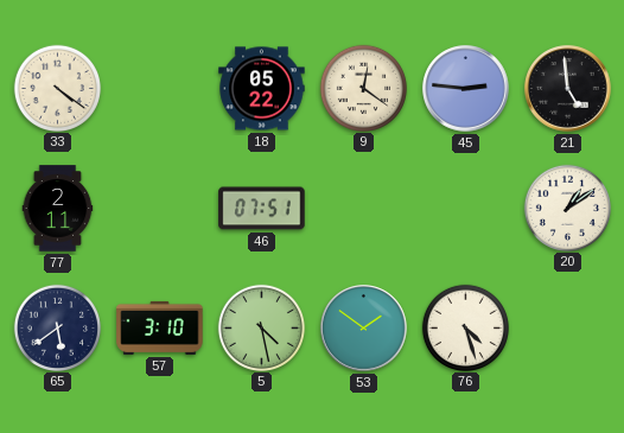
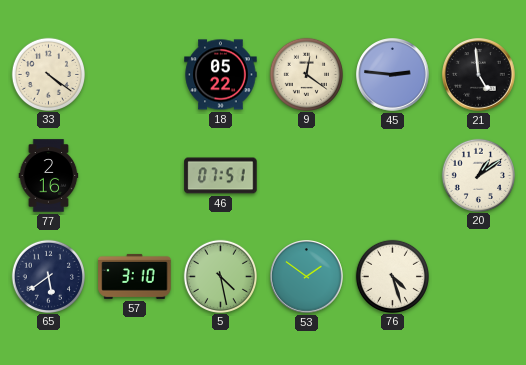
77: 2:11 -> 2:16 (49, 176)
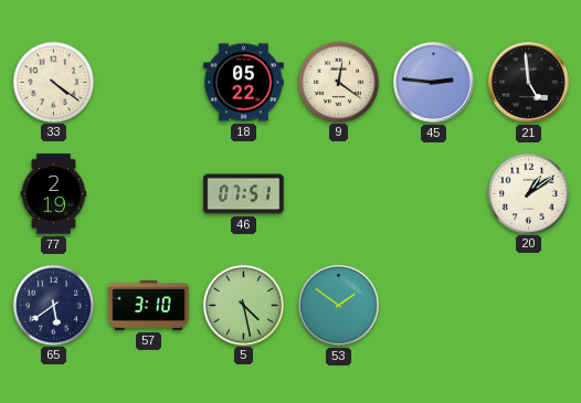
77: 2:16 -> 2:19 (54, 194)
76: 4:27 -> none (392, 276)
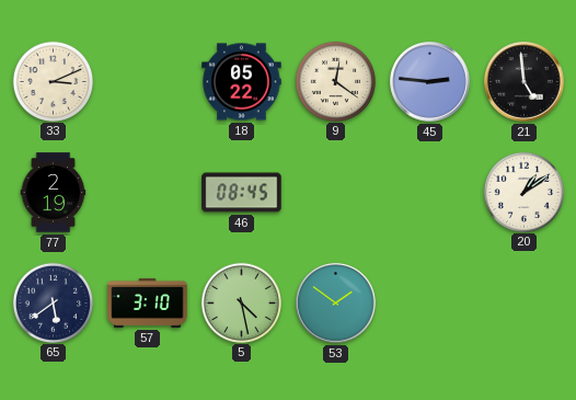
33: 4:21 -> 3:11 (53, 81)
46: 07:51 -> 08:45 (242, 193)
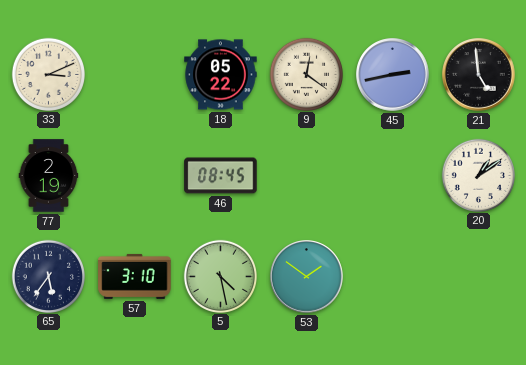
45: 2:46 -> 2:43 (393, 75)
65: 5:39 -> 5:36 (48, 276)
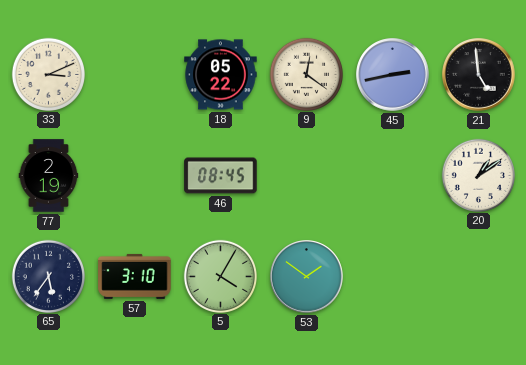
5: 4:28 -> 4:05 (220, 276)
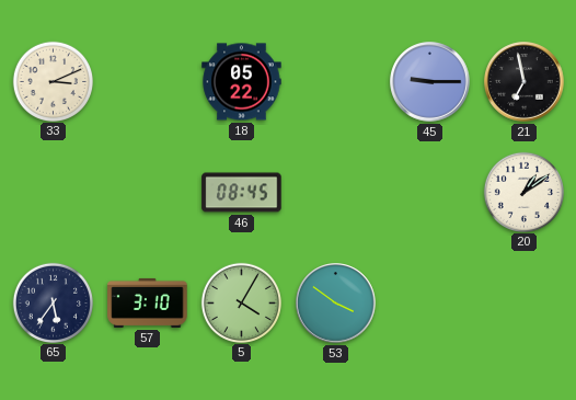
9: 12:21 -> none (306, 74)
45: 2:43 -> 9:15 (430, 82)
21: 4:59 -> 6:58 (525, 82)
77: 2:19 -> none (49, 176)
53: 1:51 -> 3:51 (336, 304)
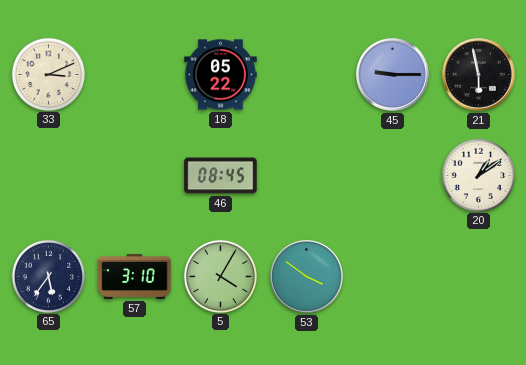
21: 6:58 -> 5:58 (479, 75)
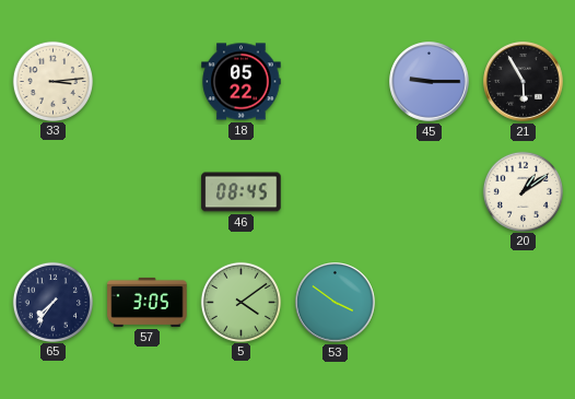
33: 3:11 -> 3:14 (52, 81)
21: 5:58 -> 5:55 (524, 82)
65: 5:36 -> 7:36 (52, 302)
57: 3:10 -> 3:05 (148, 302)
5: 4:05 -> 4:09 (240, 302)
